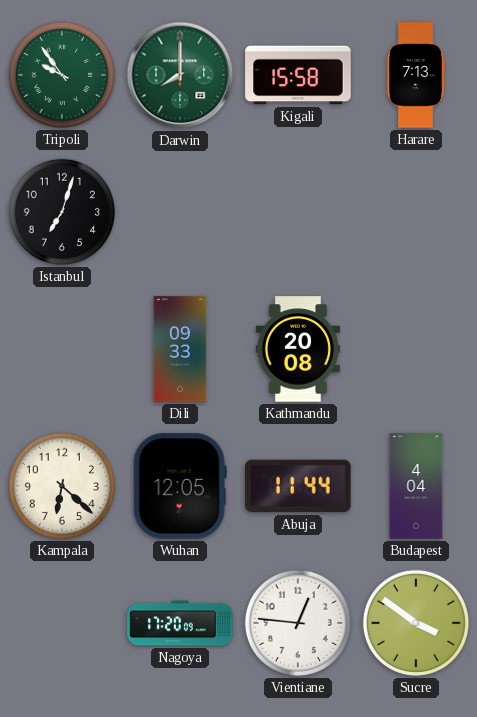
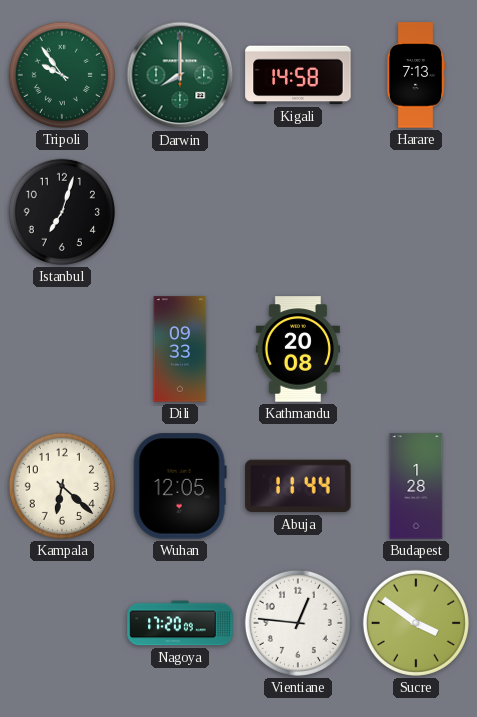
Kigali: 15:58 -> 14:58 (298, 75)
Budapest: 4:04 -> 1:28 (416, 486)
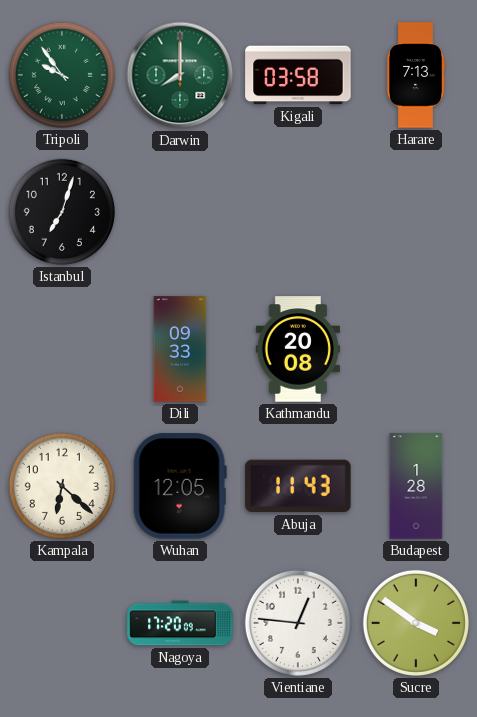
Kigali: 14:58 -> 03:58 (298, 75)
Abuja: 11:44 -> 11:43 (298, 486)
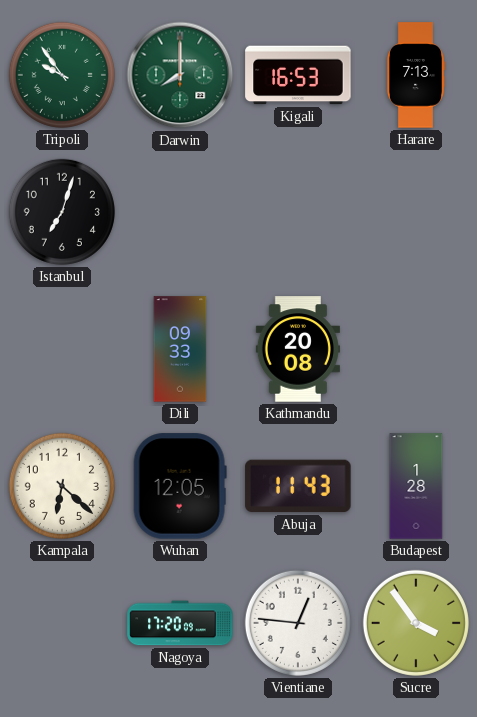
Kigali: 03:58 -> 16:53 (298, 75)
Sucre: 3:51 -> 3:54 (416, 623)
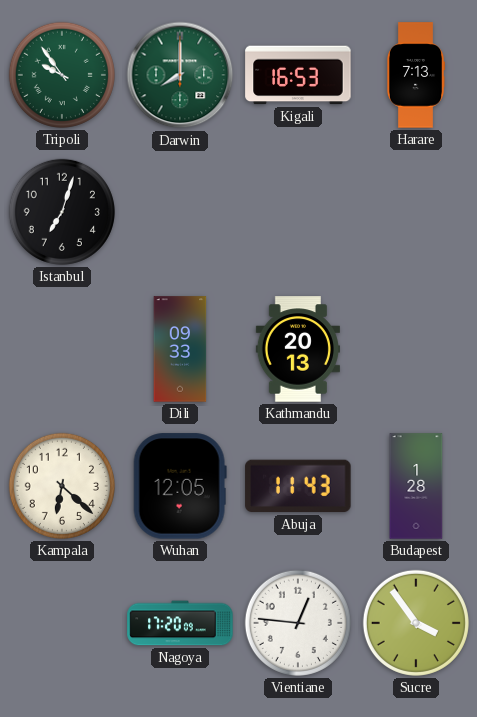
Kathmandu: 20:08 -> 20:13 (298, 349)
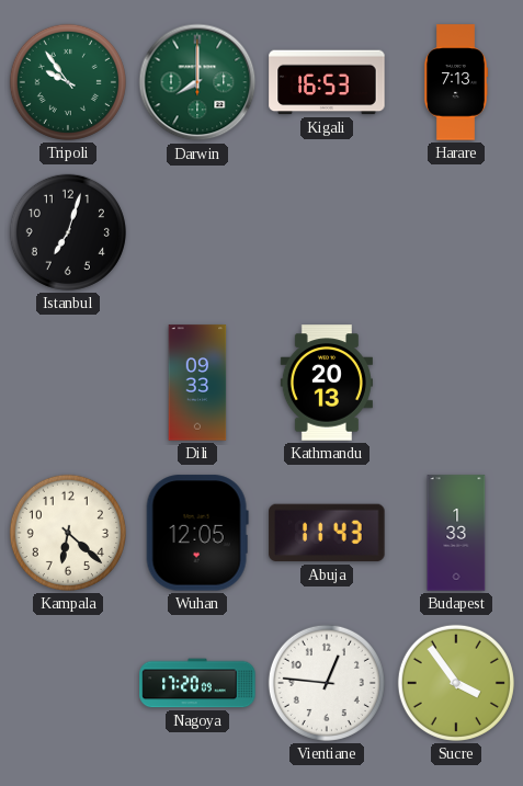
Budapest: 1:28 -> 1:33 (456, 533)
